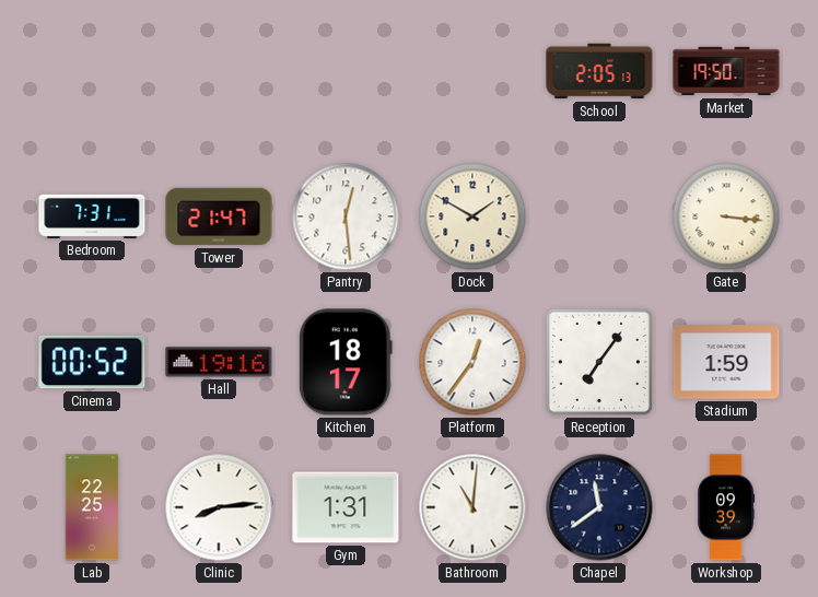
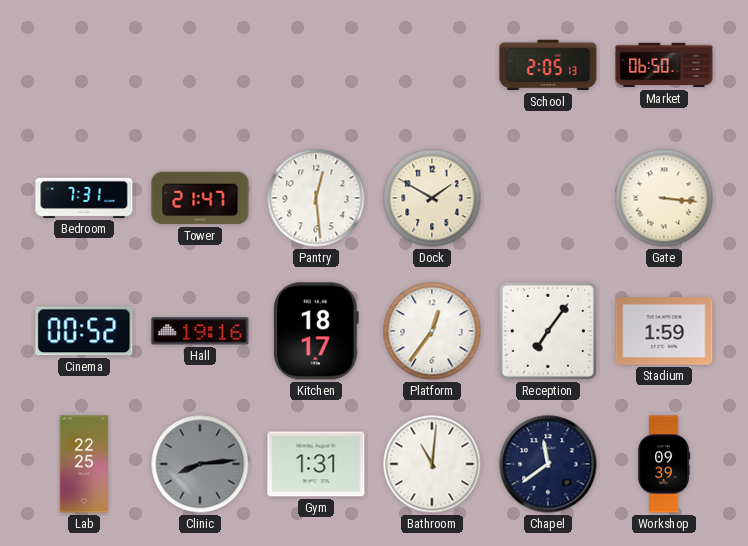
Market: 19:50 -> 06:50 (664, 65)
Clinic dial: white -> grey (200, 464)
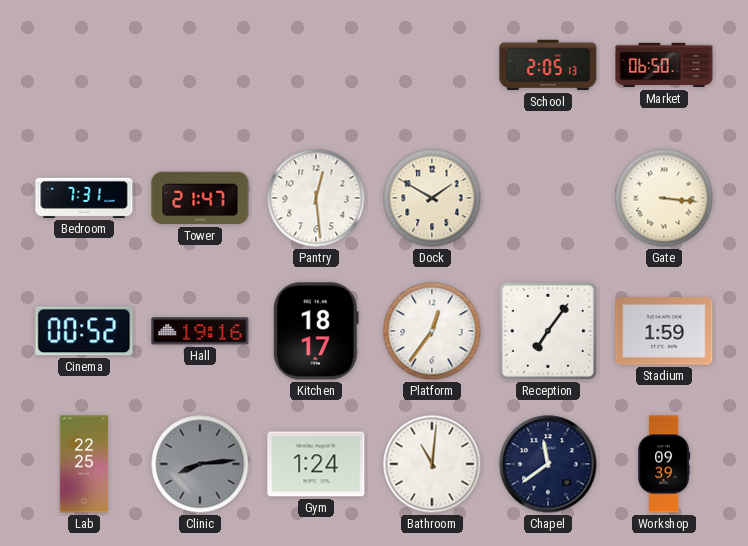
Gym: 1:31 -> 1:24 (316, 464)
